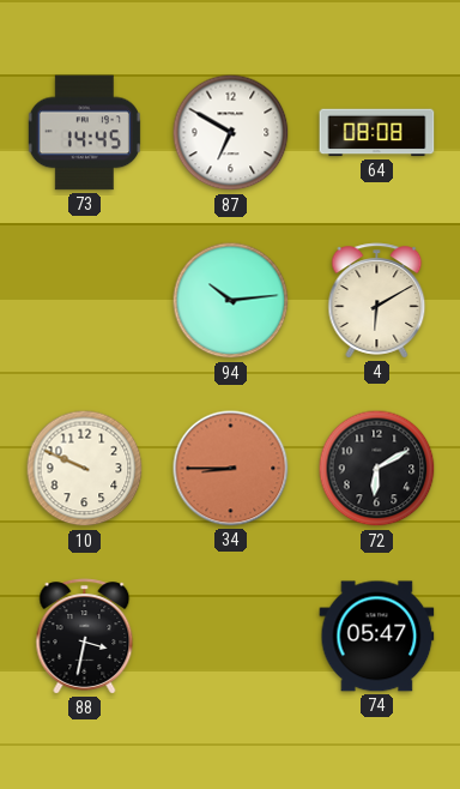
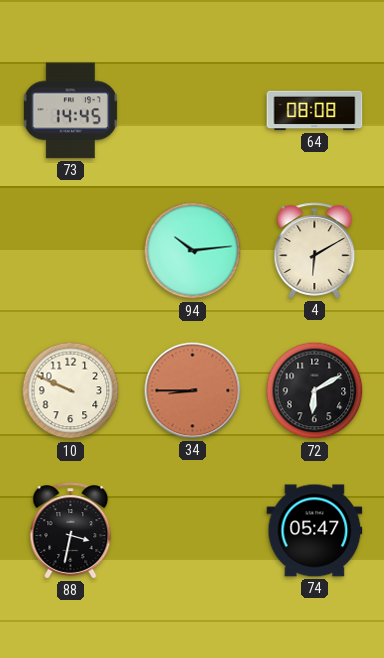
87: 6:50 -> none (231, 133)
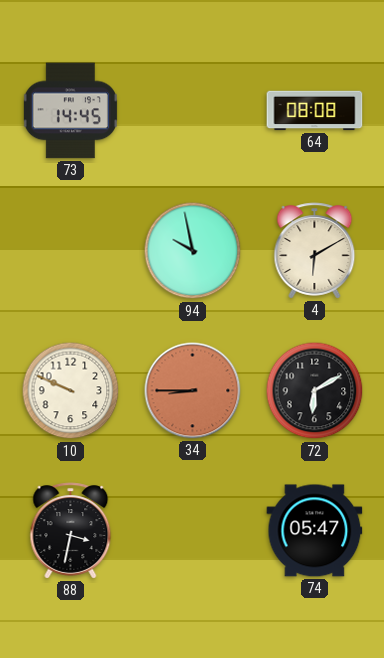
94: 10:14 -> 9:58 (193, 251)
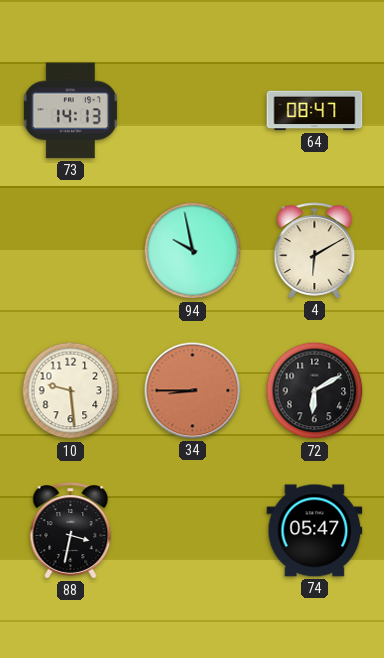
73: 14:45 -> 14:13 (70, 111)
64: 08:08 -> 08:47 (315, 111)
10: 9:49 -> 9:29 (71, 391)
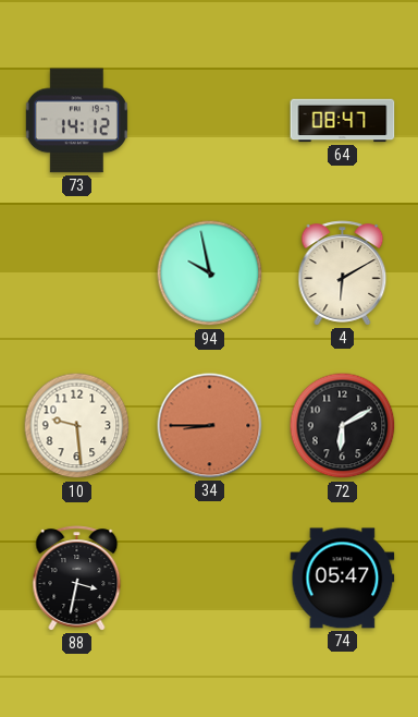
73: 14:13 -> 14:12 (76, 121)
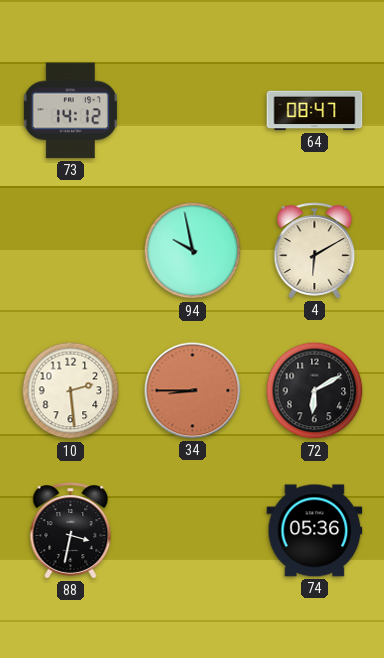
10: 9:29 -> 2:29 (71, 391)
74: 05:47 -> 05:36 (315, 531)
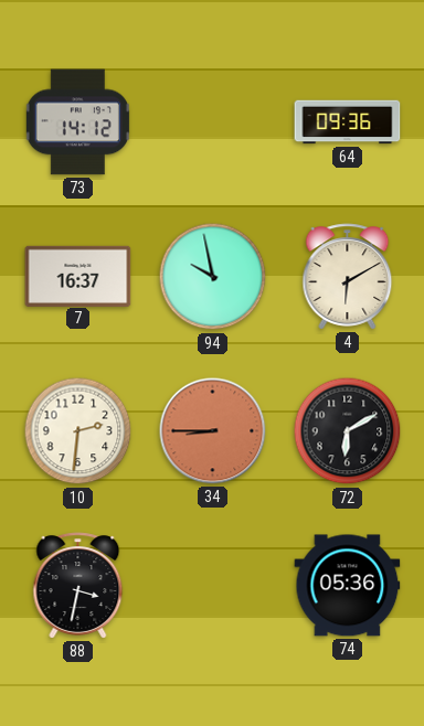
64: 08:47 -> 09:36 (348, 122)
7: none -> 16:37 (78, 276)
10: 2:29 -> 2:31 (78, 431)
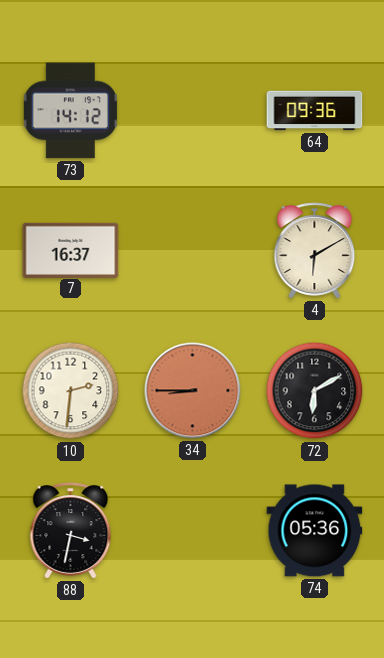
94: 9:58 -> none (213, 277)
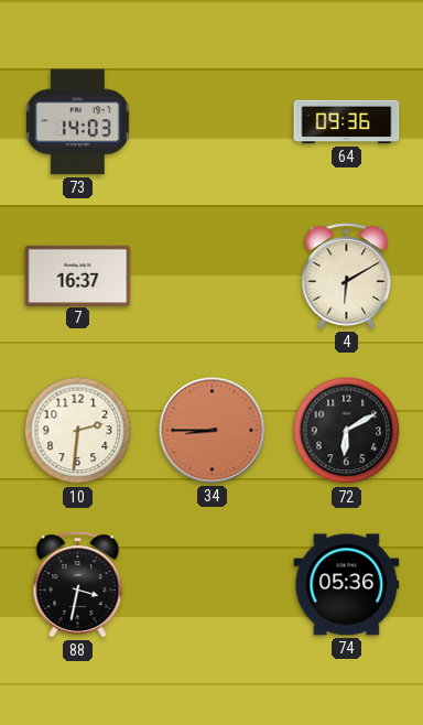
73: 14:12 -> 14:03 (77, 122)
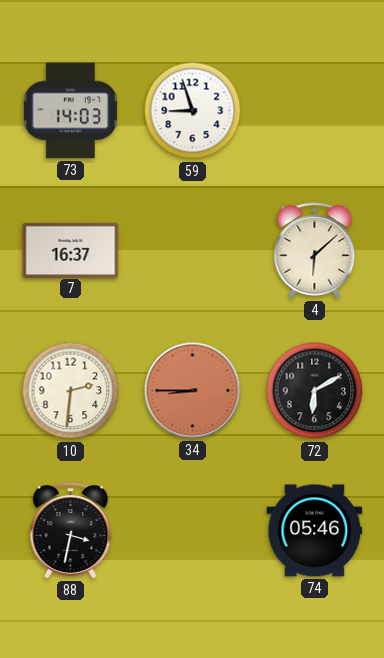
59: none -> 8:57 (193, 111)
64: 09:36 -> none (347, 122)
4: 6:10 -> 6:08 (315, 251)
74: 05:36 -> 05:46 (315, 531)
